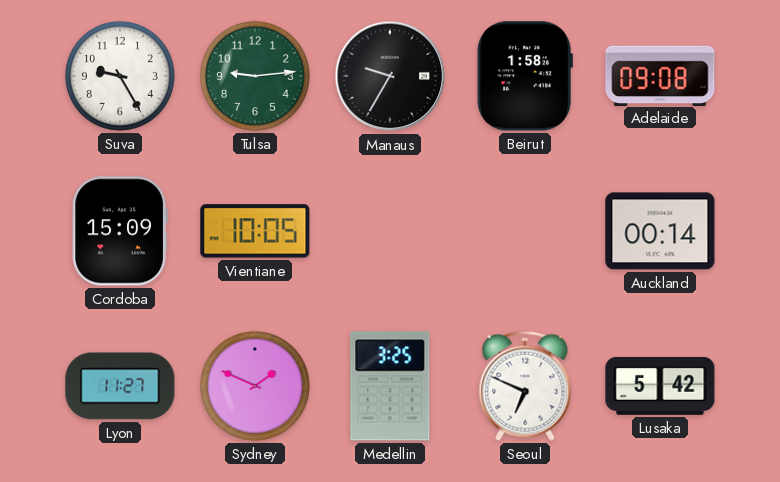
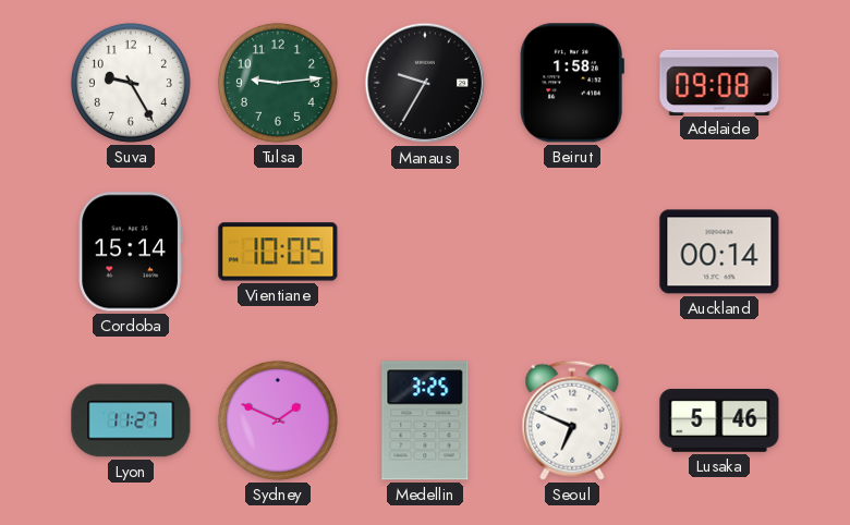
Cordoba: 15:09 -> 15:14 (131, 252)
Lusaka: 5:42 -> 5:46 (719, 420)
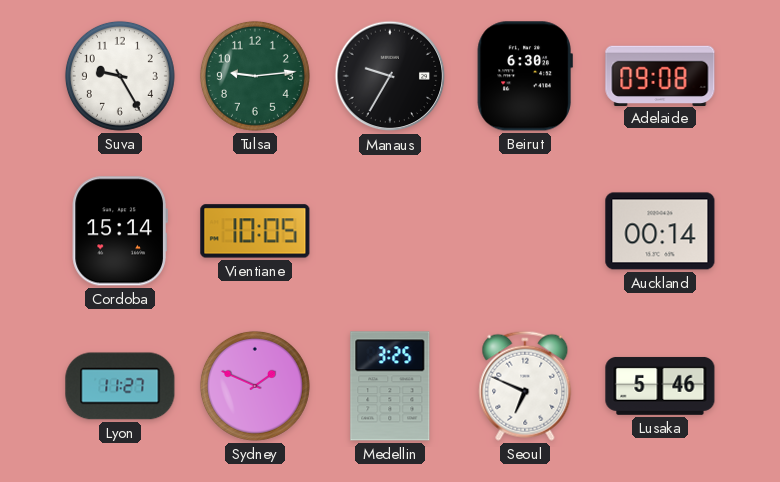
Beirut: 1:58 -> 6:30 (525, 76)
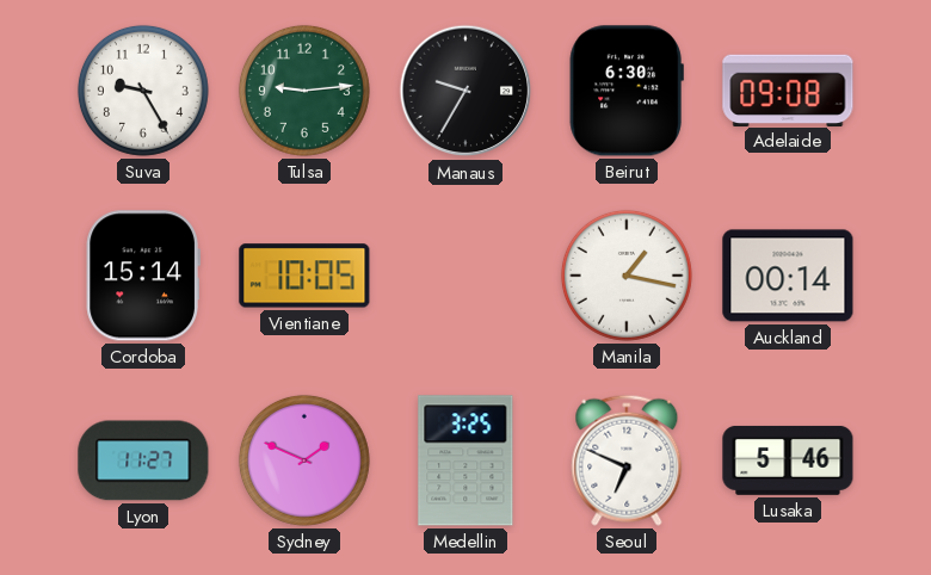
Manila: none -> 1:17 (627, 276)
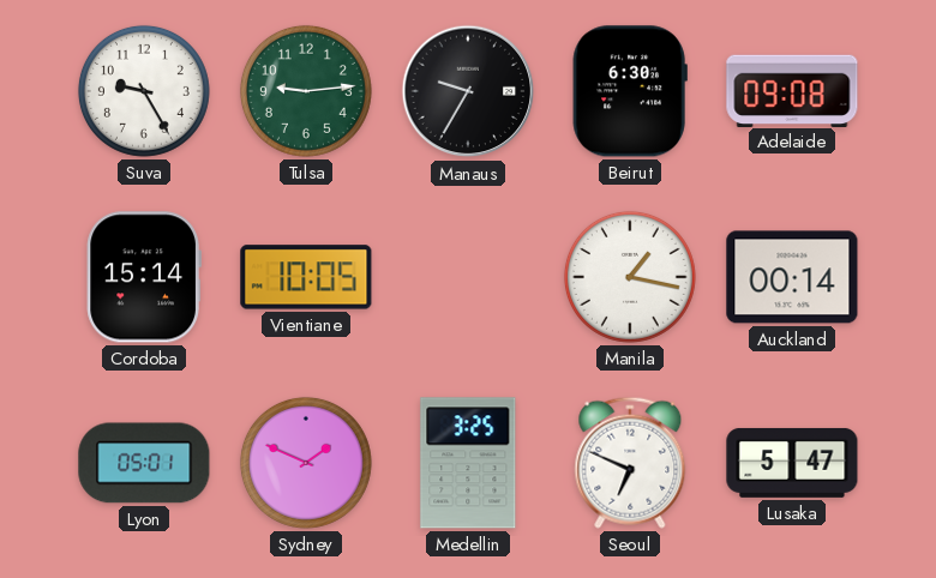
Lyon: 11:27 -> 05:01 (144, 463)
Lusaka: 5:46 -> 5:47 (792, 463)
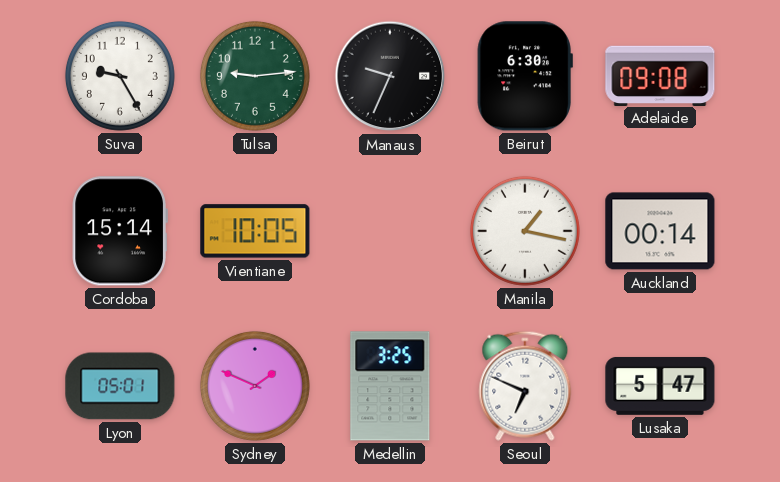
Manaus: 9:35 -> 9:34 (390, 76)
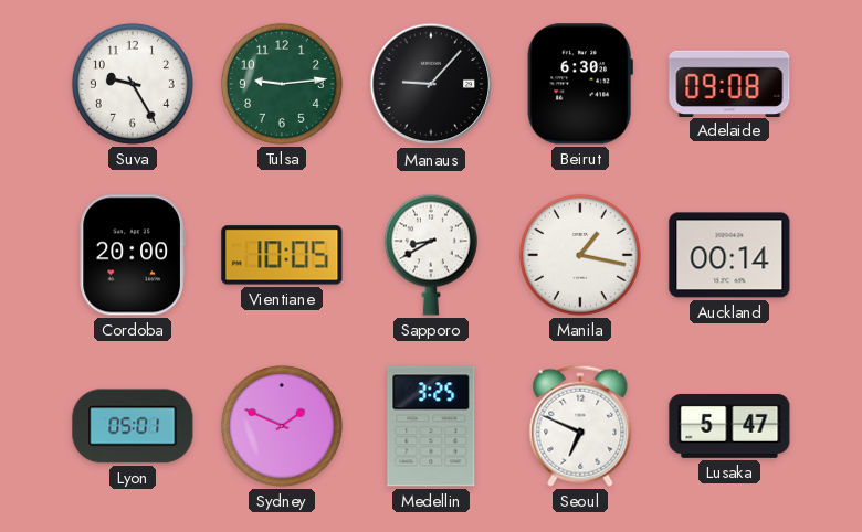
Manaus: 9:34 -> 9:07 (431, 84)
Cordoba: 15:14 -> 20:00 (133, 255)
Sapporo: none -> 8:40 (431, 255)
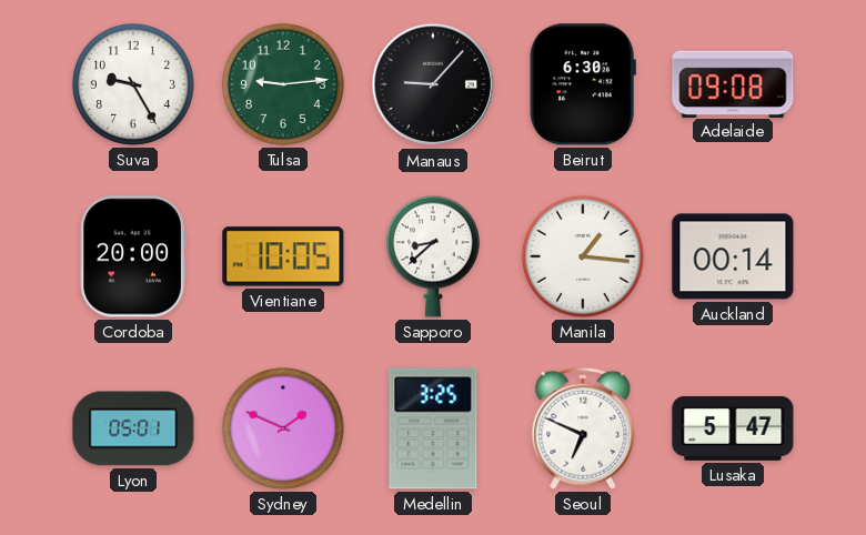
Sapporo: 8:40 -> 8:38 (433, 256)
Manila: 1:17 -> 1:16 (583, 256)
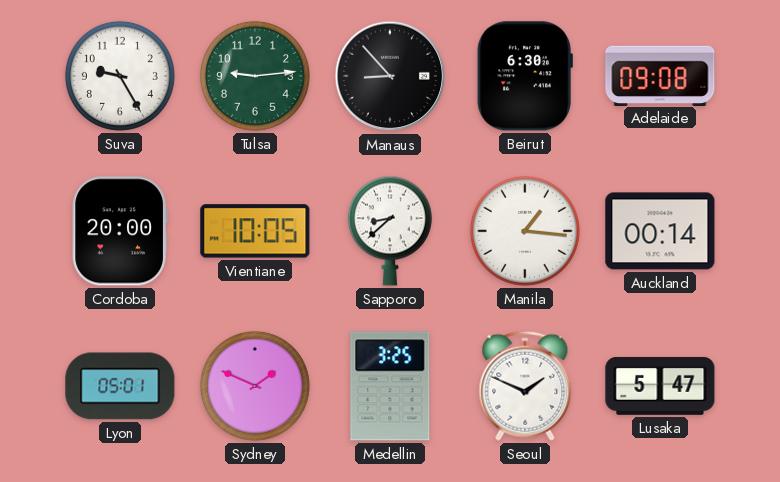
Manaus: 9:07 -> 8:53 (390, 76)
Seoul: 6:49 -> 1:49 (525, 386)
